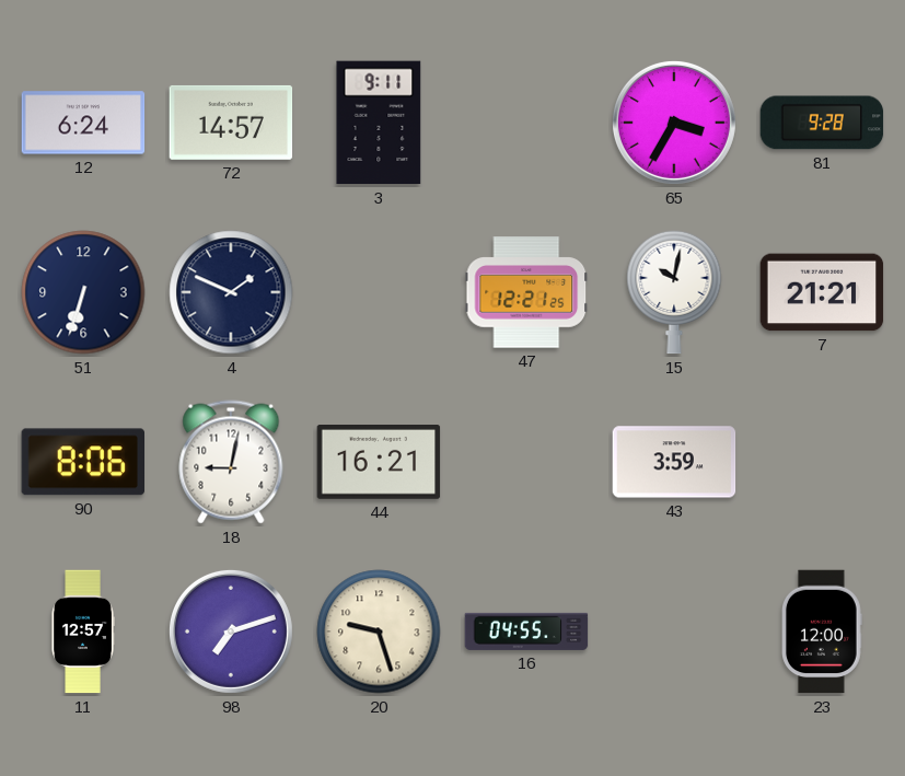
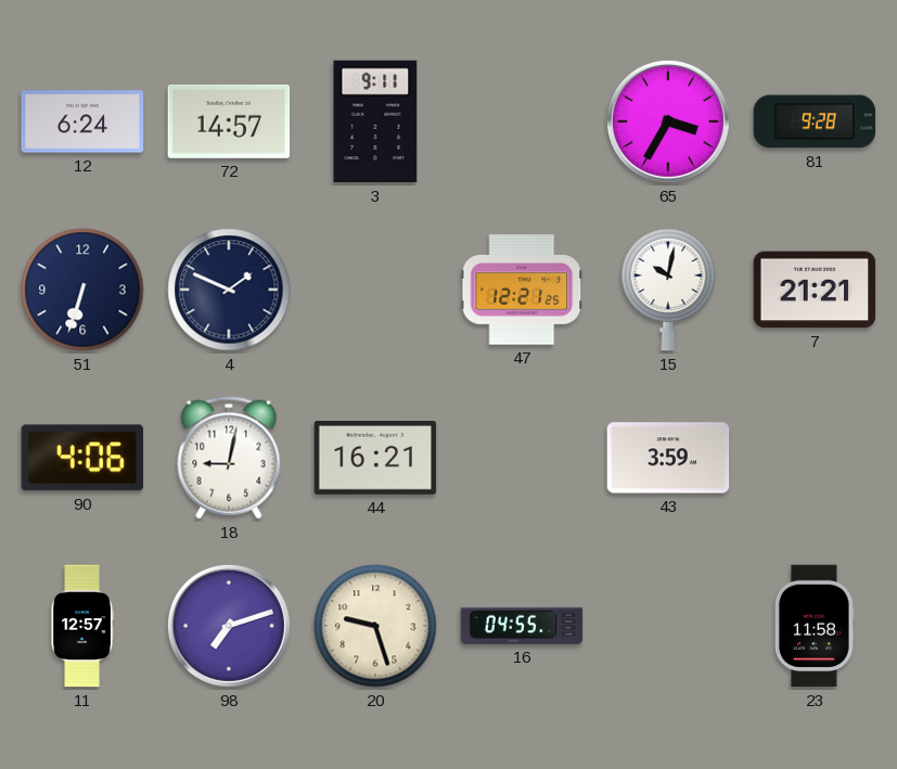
90: 8:06 -> 4:06 (81, 458)
23: 12:00 -> 11:58 (816, 626)
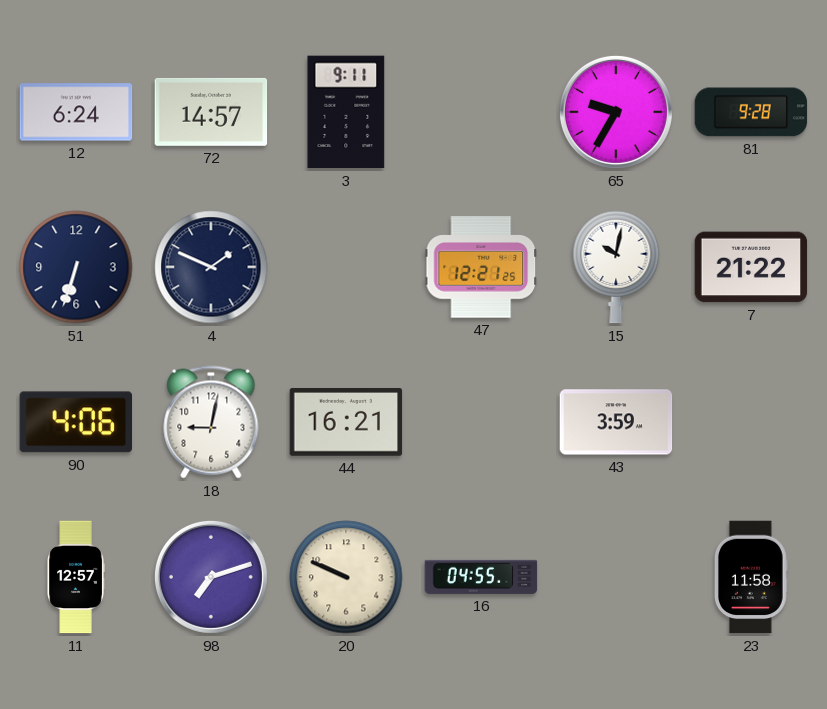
65: 3:35 -> 9:35 (616, 112)
7: 21:21 -> 21:22 (751, 267)
20: 9:27 -> 9:49 (346, 577)
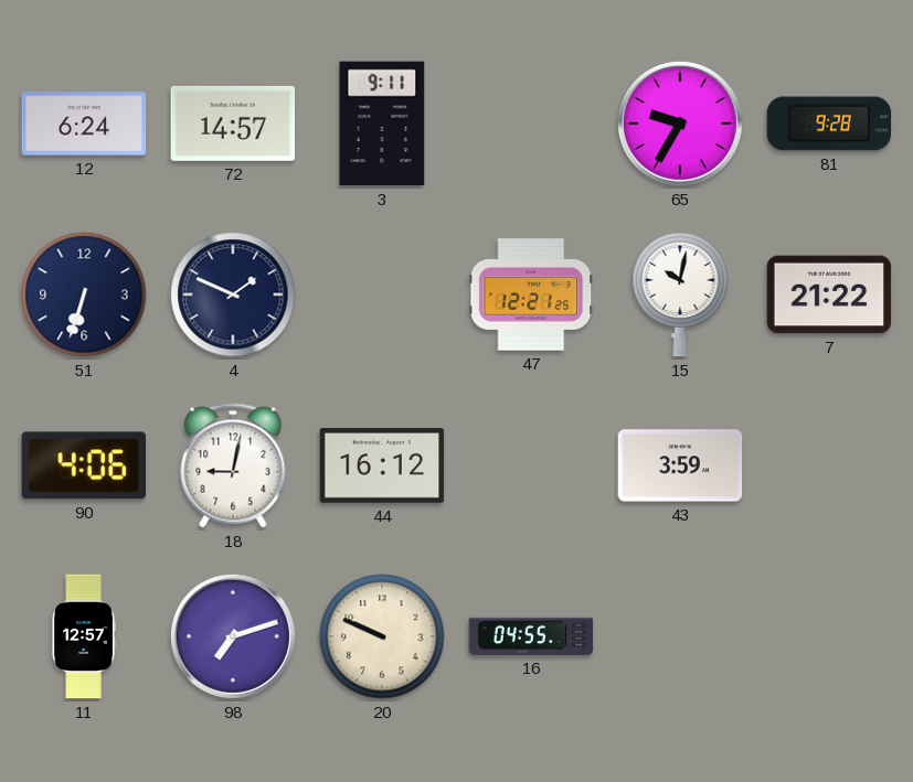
44: 16:21 -> 16:12 (382, 467)
23: 11:58 -> none (752, 577)
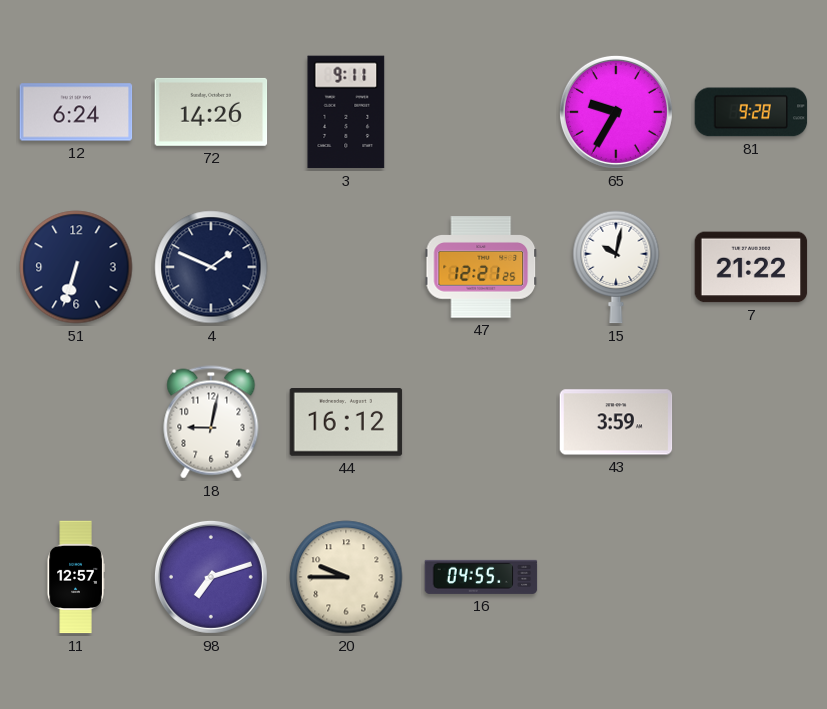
72: 14:57 -> 14:26 (211, 112)
90: 4:06 -> none (83, 465)
20: 9:49 -> 9:45 (346, 577)
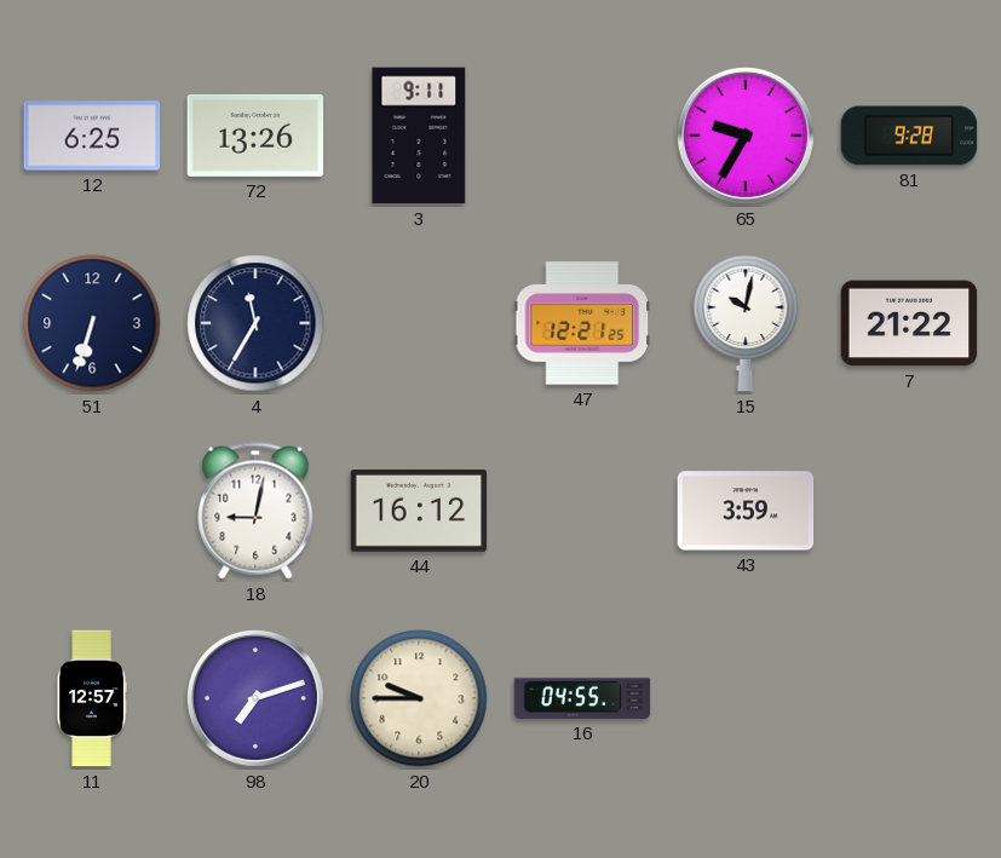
12: 6:24 -> 6:25 (92, 136)
72: 14:26 -> 13:26 (255, 136)
4: 1:49 -> 11:35 (255, 323)
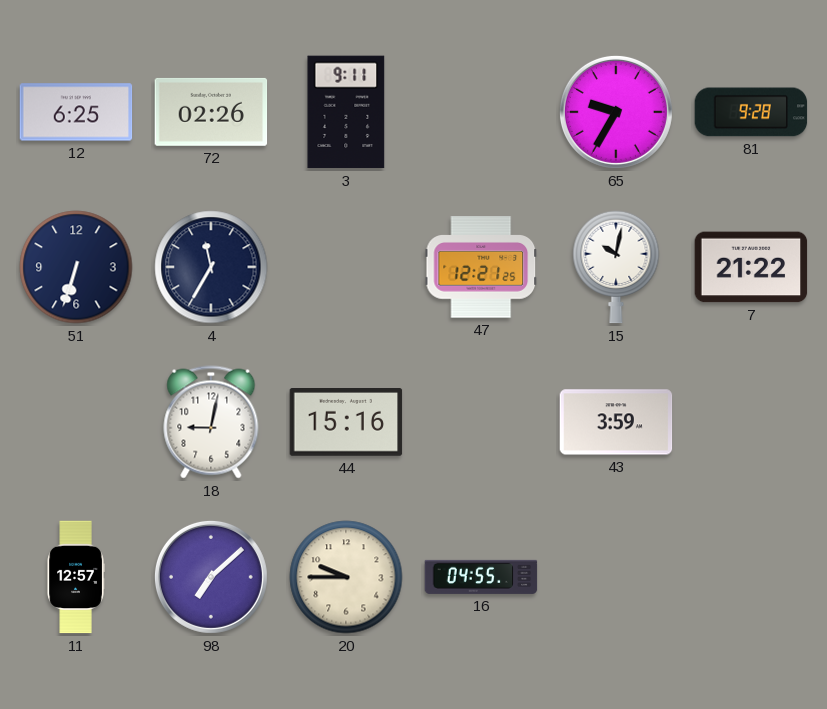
72: 13:26 -> 02:26 (211, 112)
44: 16:12 -> 15:16 (346, 423)
98: 7:12 -> 7:08 (211, 577)
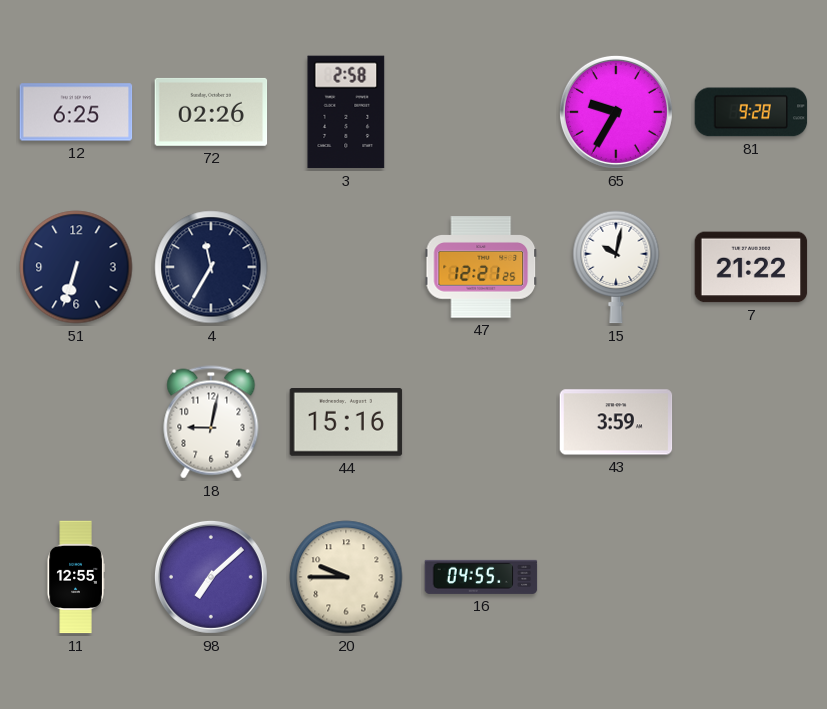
3: 9:11 -> 2:58 (346, 112)
11: 12:57 -> 12:55 (76, 577)
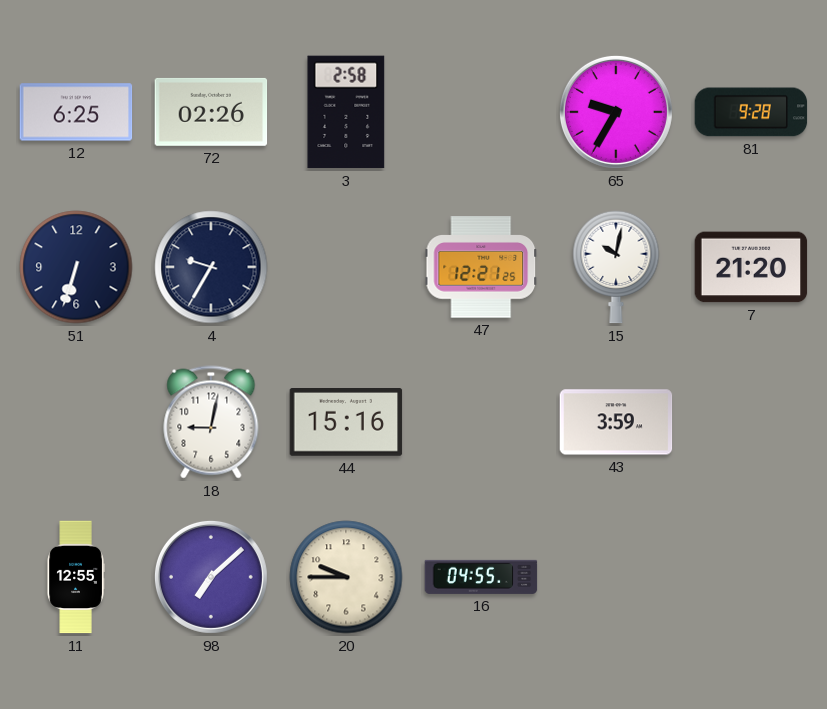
4: 11:35 -> 9:35 (211, 267)
7: 21:22 -> 21:20 (751, 267)
